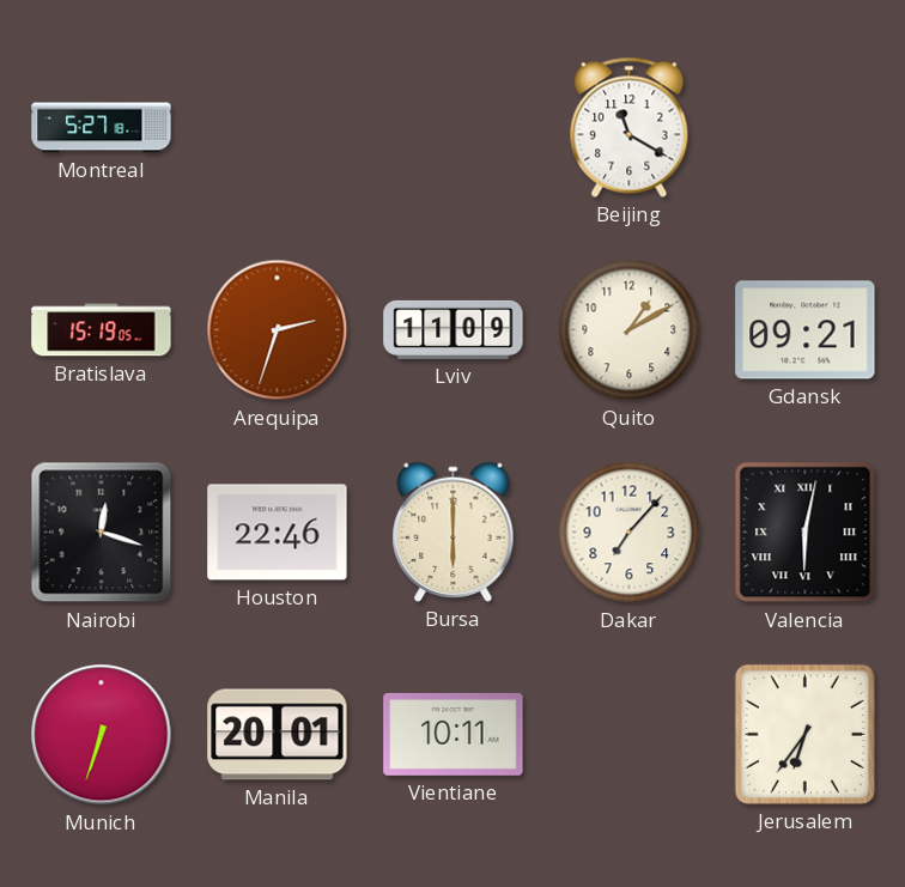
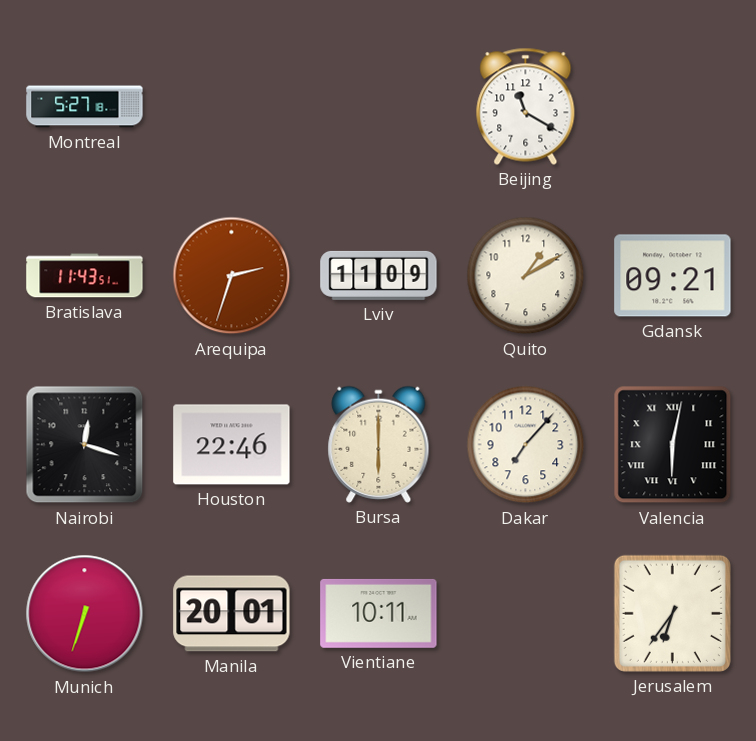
Bratislava: 15:19 -> 11:43 (85, 276)
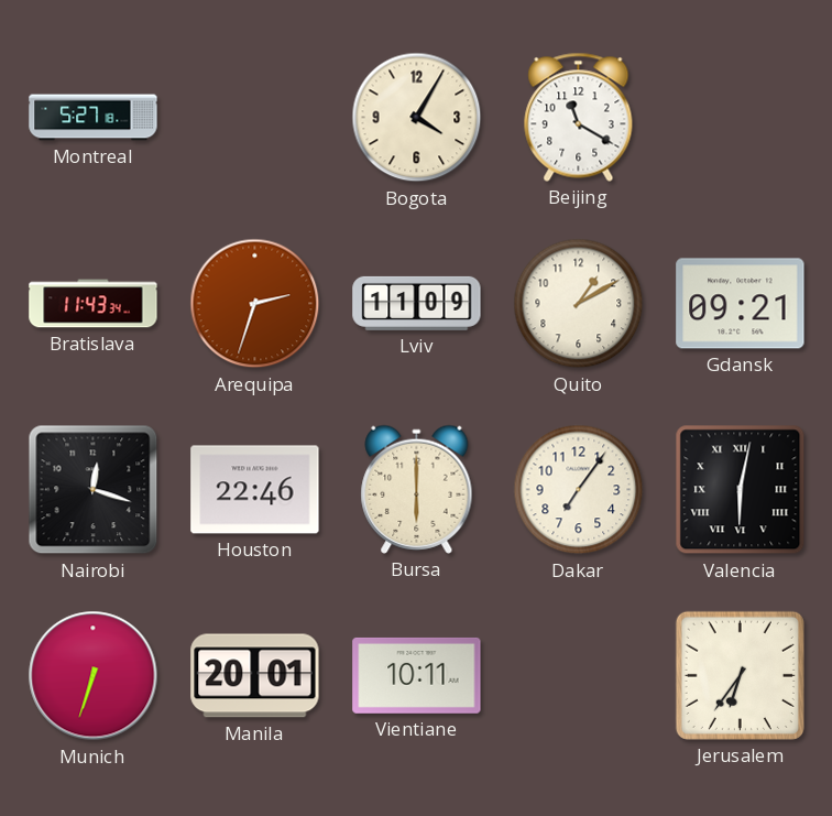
Bogota: none -> 4:05 (417, 118)
Bratislava: 11:43:51 -> 11:43:34 (94, 304)
Dakar: 7:07 -> 7:06 (579, 490)
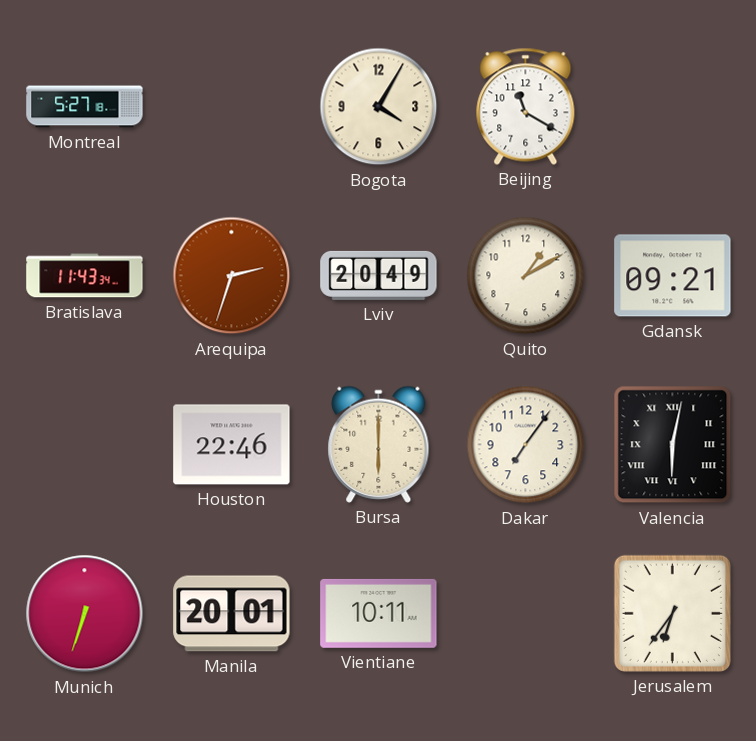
Lviv: 11:09 -> 20:49 (379, 275)
Nairobi: 12:18 -> none (94, 490)
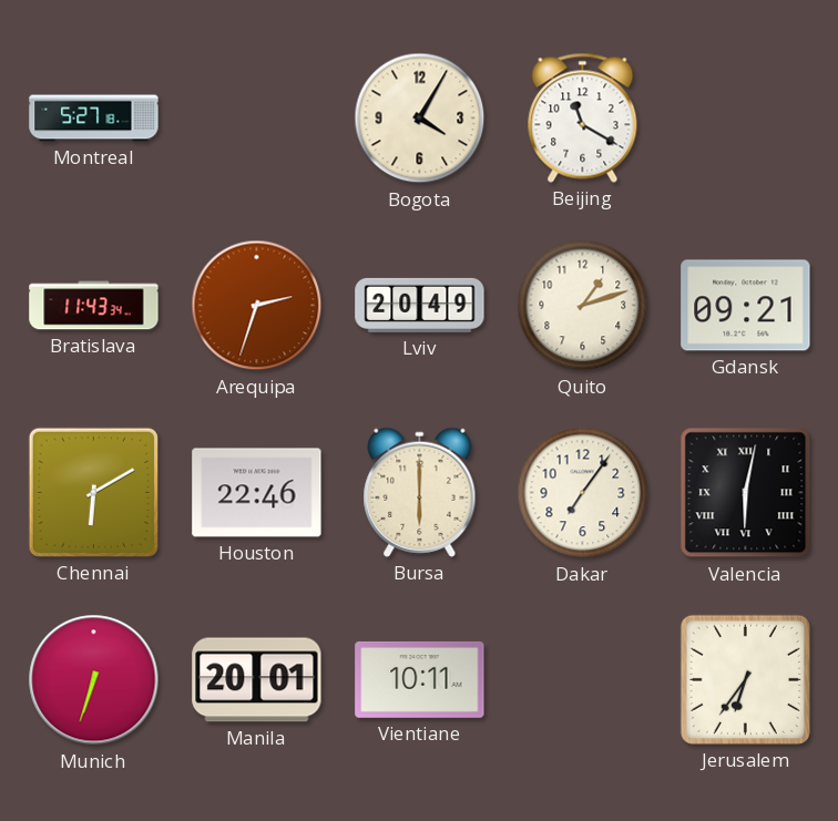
Quito: 1:10 -> 1:12 (583, 306)
Chennai: none -> 6:10 (93, 492)
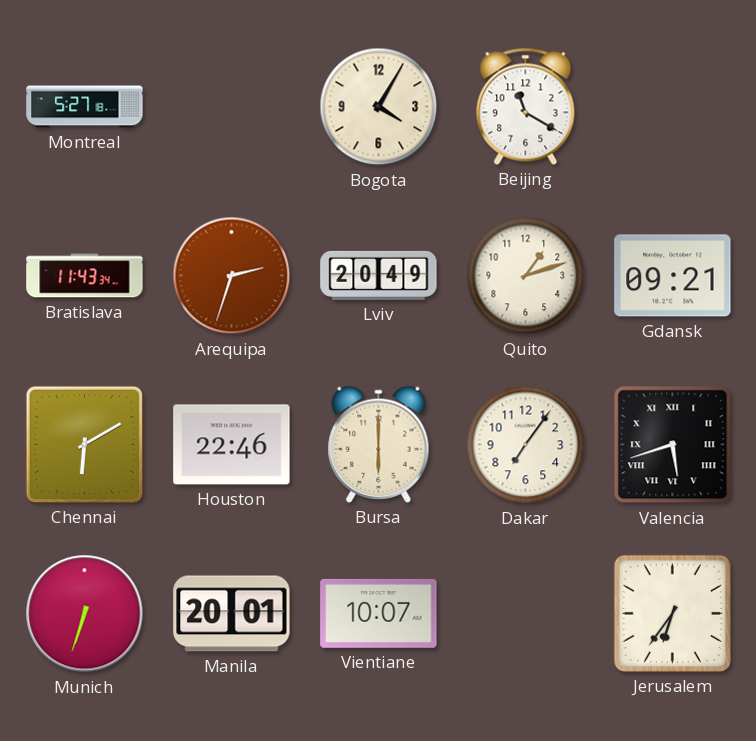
Valencia: 6:02 -> 5:42 (673, 445)
Vientiane: 10:11 -> 10:07 (379, 613)
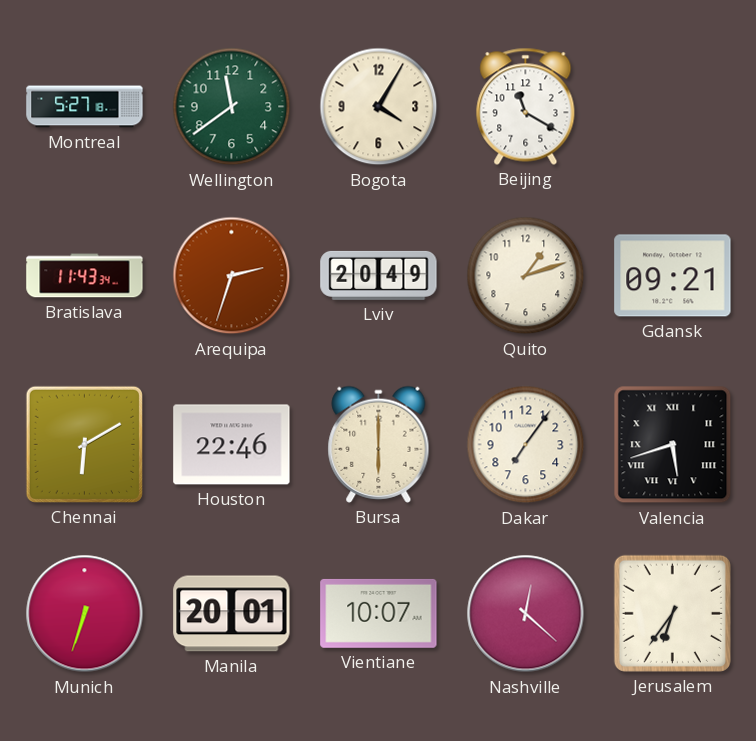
Wellington: none -> 11:39 (232, 107)
Nashville: none -> 12:22 (526, 614)
